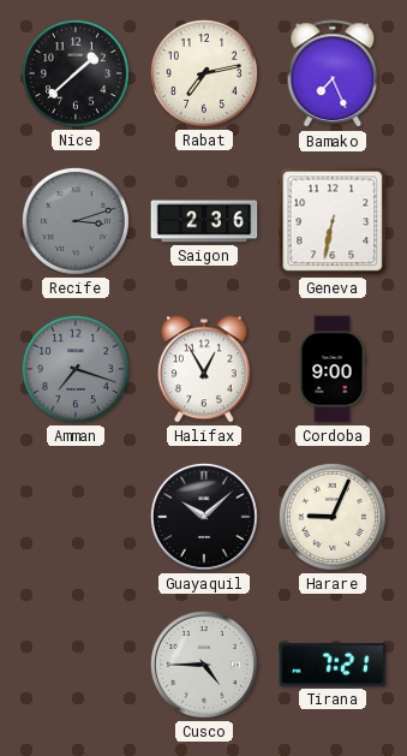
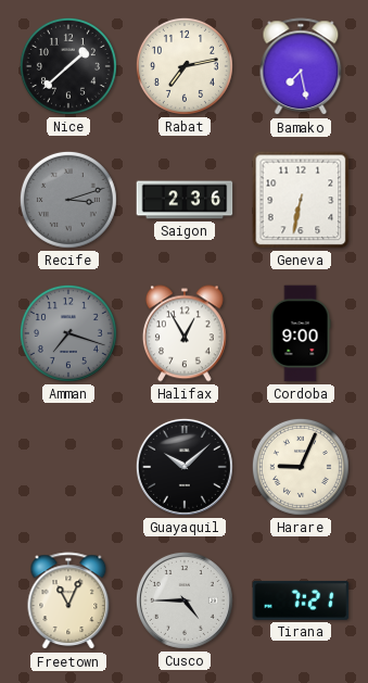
Bamako: 7:26 -> 7:28 (301, 67)
Freetown: none -> 11:04 (68, 602)
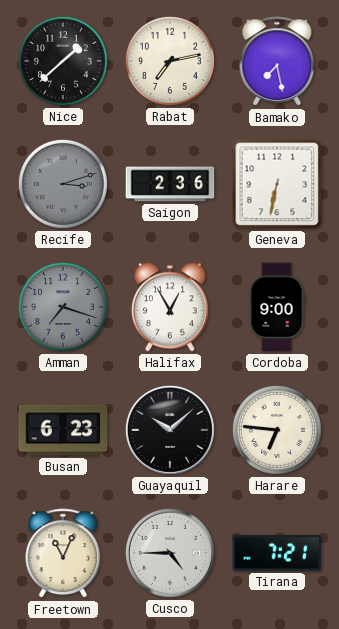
Busan: none -> 6:23 (63, 430)
Harare: 9:04 -> 6:46 (277, 430)
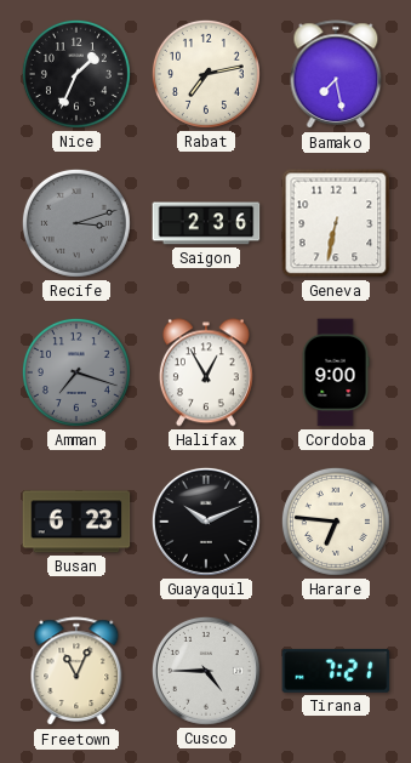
Nice: 1:38 -> 1:34 (76, 74)
Guayaquil: 10:08 -> 10:11 (206, 522)
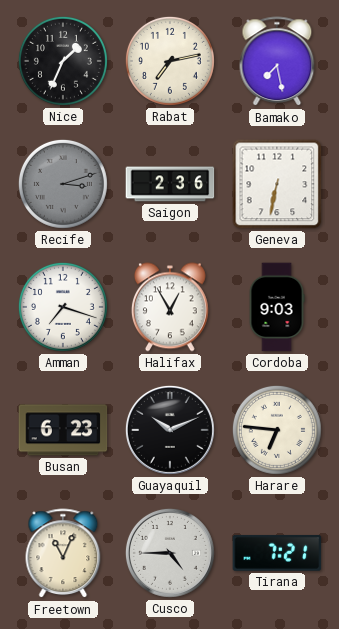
Amman dial: grey -> white (63, 307)
Cordoba: 9:00 -> 9:03 (277, 307)
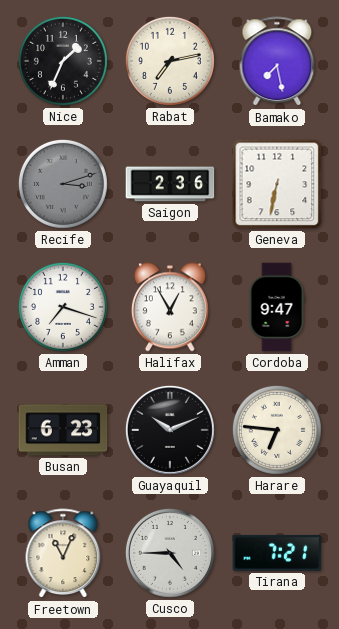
Cordoba: 9:03 -> 9:47 (277, 307)
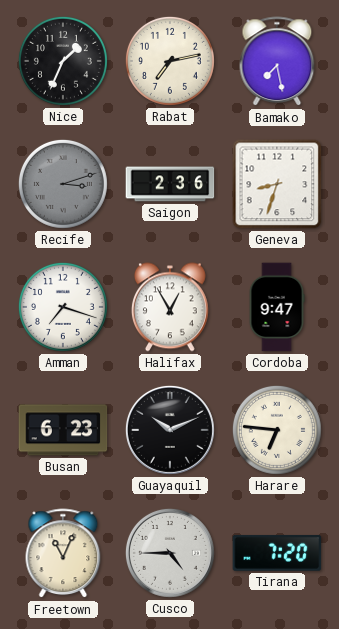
Geneva: 6:32 -> 8:33 (277, 184)
Tirana: 7:21 -> 7:20 (277, 553)
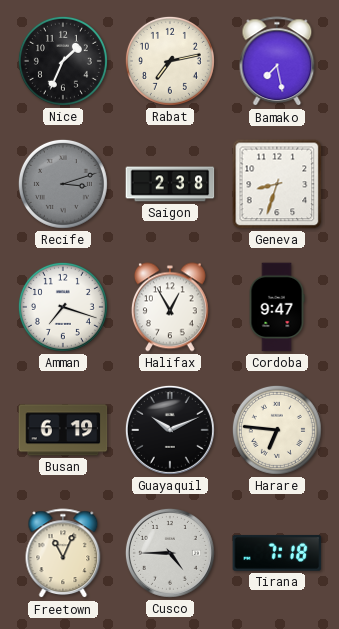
Saigon: 2:36 -> 2:38 (170, 184)
Busan: 6:23 -> 6:19 (63, 430)
Tirana: 7:20 -> 7:18 (277, 553)
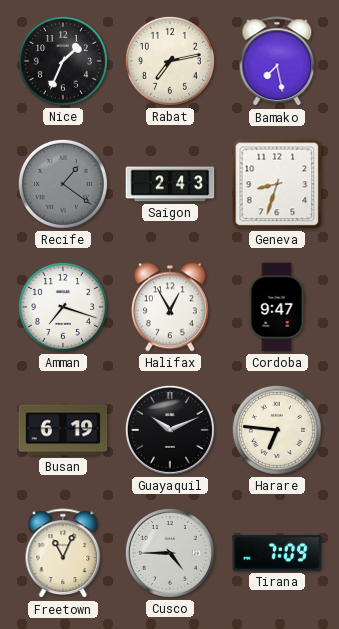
Recife: 3:12 -> 1:21 (63, 184)
Saigon: 2:38 -> 2:43 (170, 184)
Tirana: 7:18 -> 7:09 (277, 553)
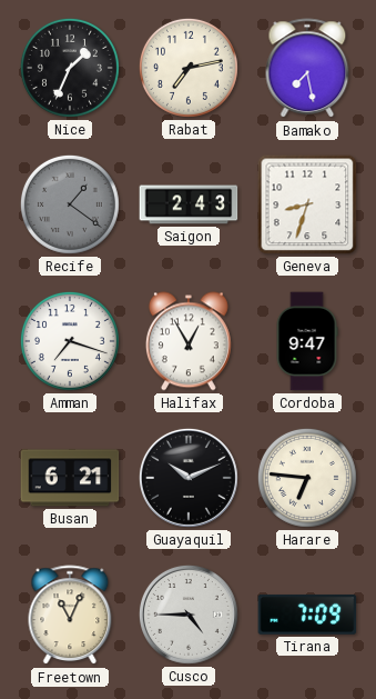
Busan: 6:19 -> 6:21 (70, 478)
